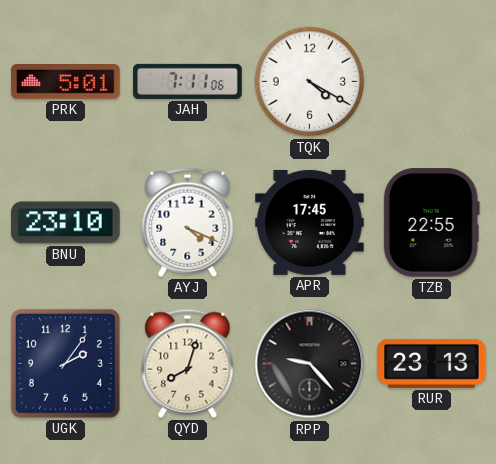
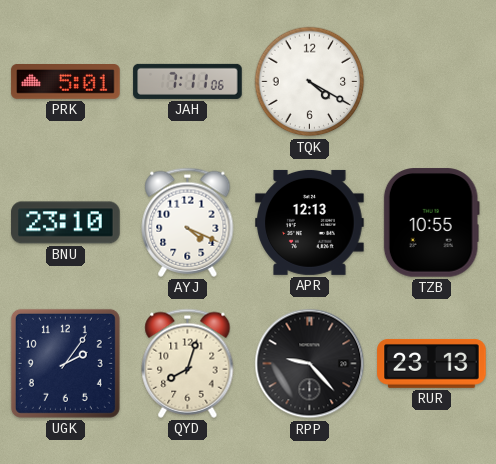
APR: 17:45 -> 12:13 (310, 222)
TZB: 22:55 -> 10:55 (431, 223)
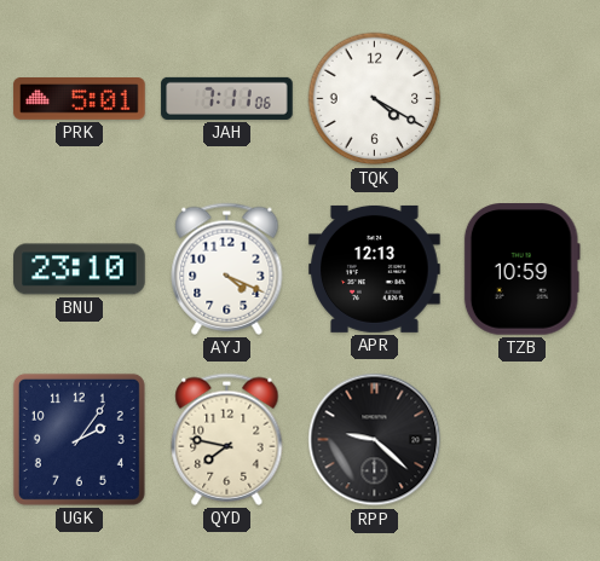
TZB: 10:55 -> 10:59 (521, 270)
QYD: 8:03 -> 7:47 (227, 439)
RPP: 9:23 -> 9:22 (375, 440)
RUR: 23:13 -> none (432, 363)
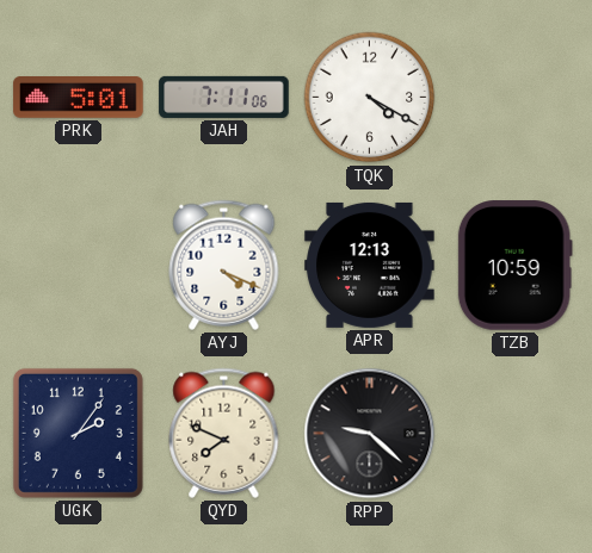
BNU: 23:10 -> none (80, 270)
QYD: 7:47 -> 7:49 (224, 433)
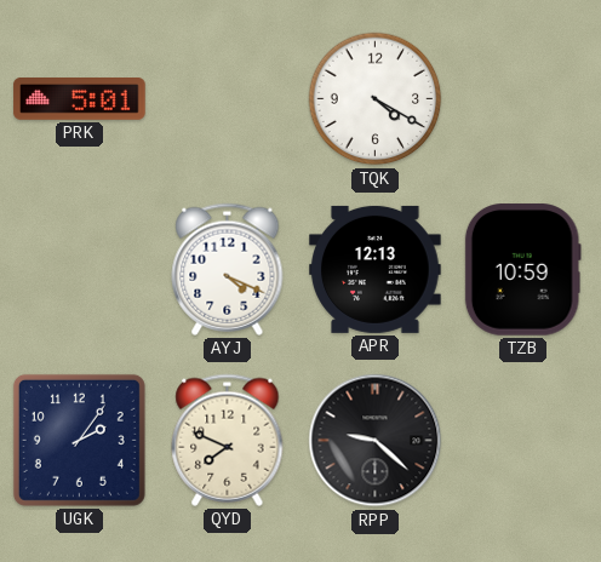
JAH: 7:11 -> none (224, 97)
